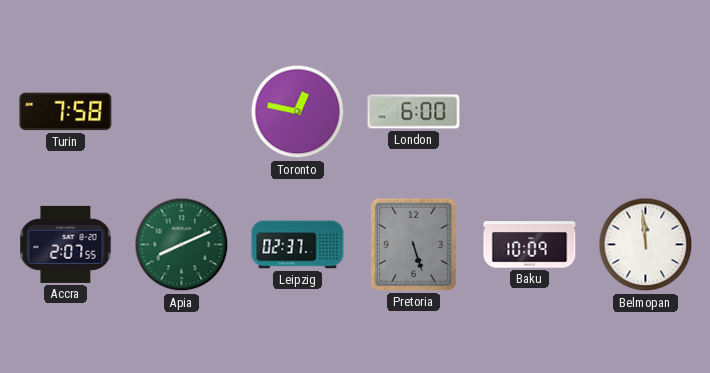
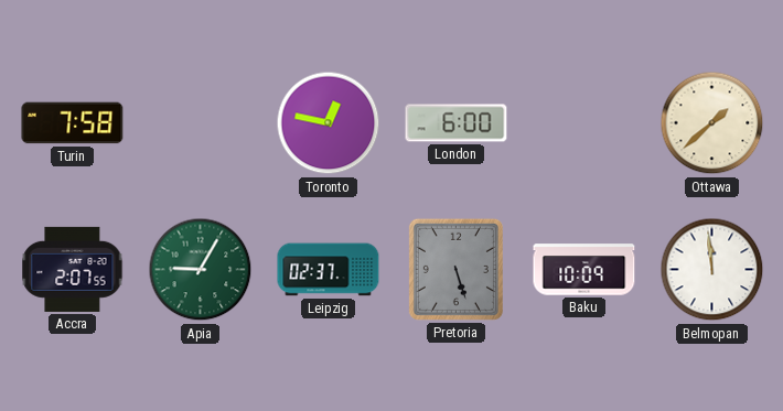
Ottawa: none -> 1:38 (712, 123)
Apia: 8:11 -> 9:05 (201, 270)
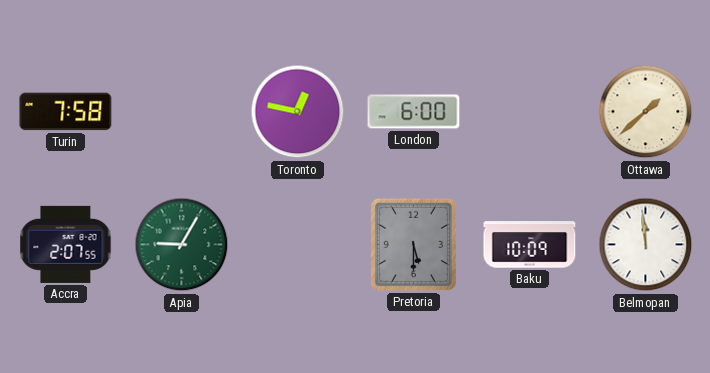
Leipzig: 02:37 -> none (329, 270)
Pretoria: 5:27 -> 5:30 (413, 244)
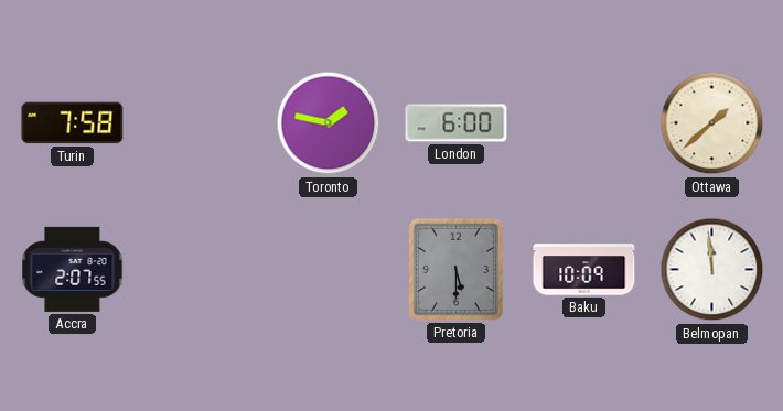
Toronto: 12:47 -> 1:47 (329, 123)
Apia: 9:05 -> none (182, 245)
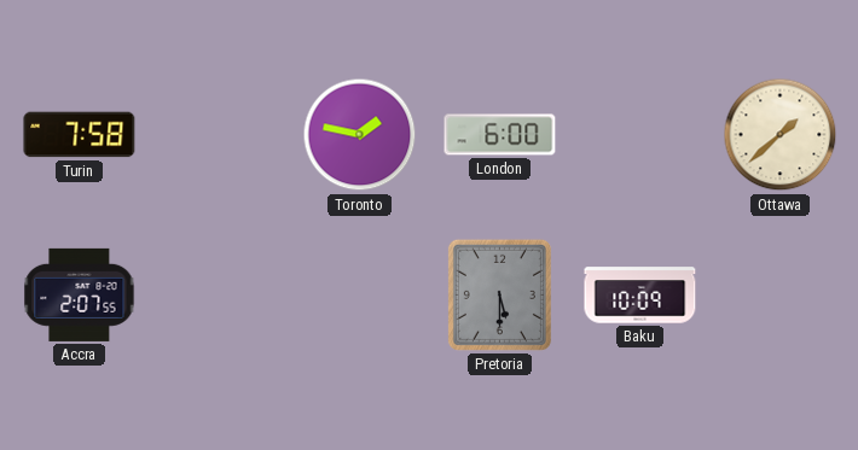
Belmopan: 11:59 -> none (712, 270)
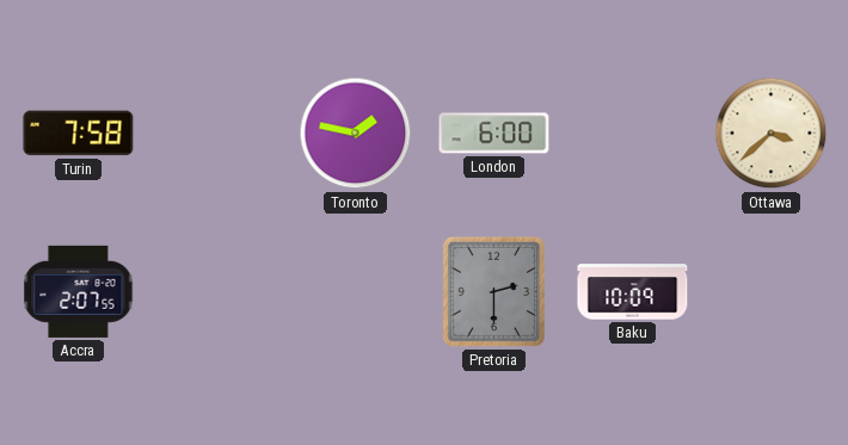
Ottawa: 1:38 -> 3:38 (772, 134)
Pretoria: 5:30 -> 2:30 (493, 291)
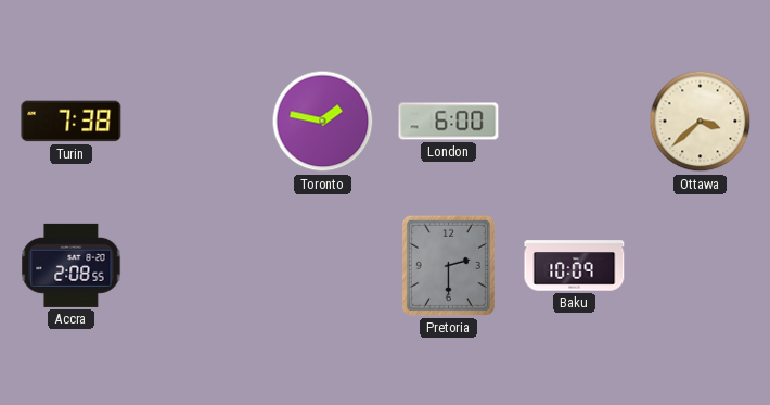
Turin: 7:58 -> 7:38 (72, 122)
Accra: 2:07 -> 2:08 (72, 265)
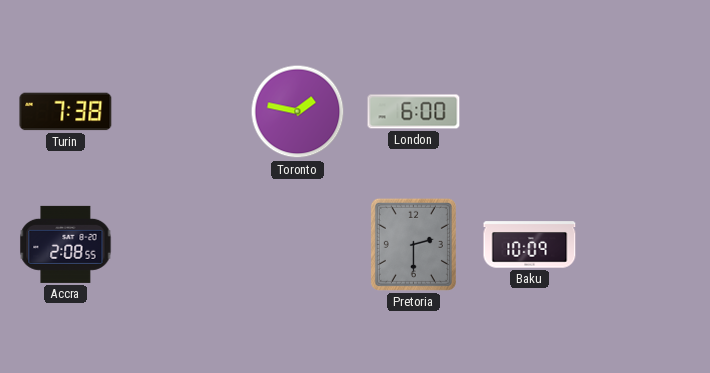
Ottawa: 3:38 -> none (701, 122)
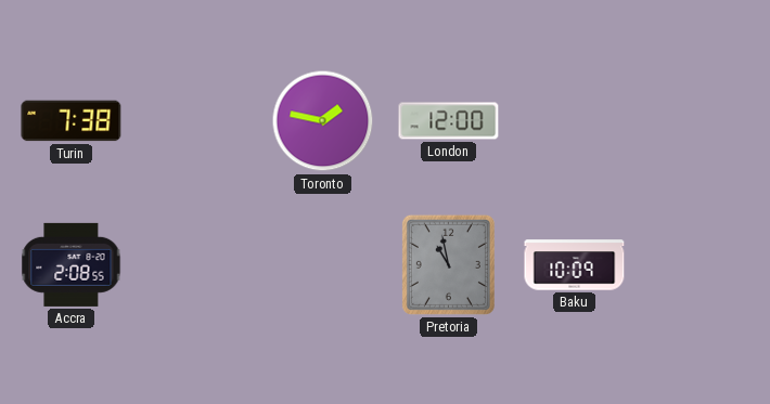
London: 6:00 -> 12:00 (449, 121)
Pretoria: 2:30 -> 10:58 (448, 264)
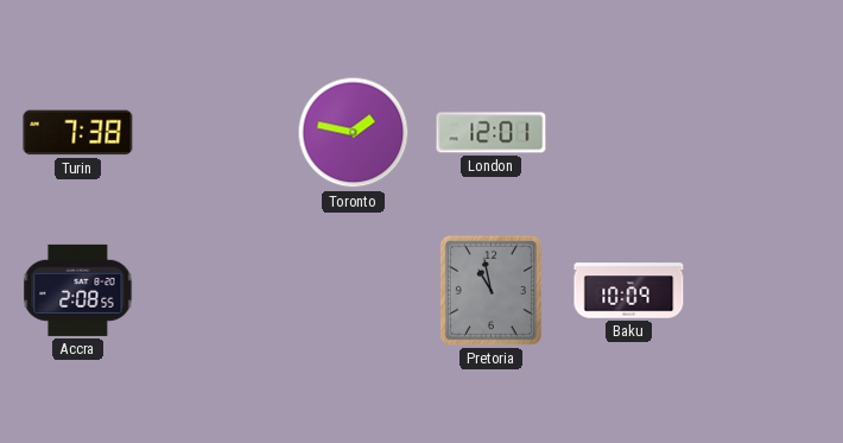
London: 12:00 -> 12:01 (492, 133)
